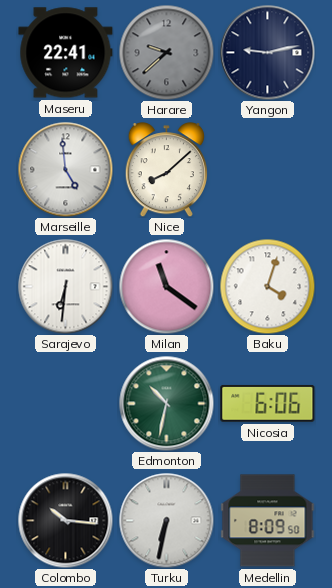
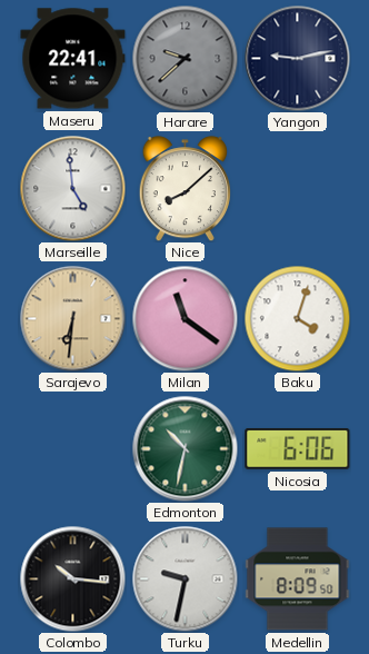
Sarajevo dial: white -> champagne (72, 318)
Turku: 6:32 -> 9:32 (184, 578)
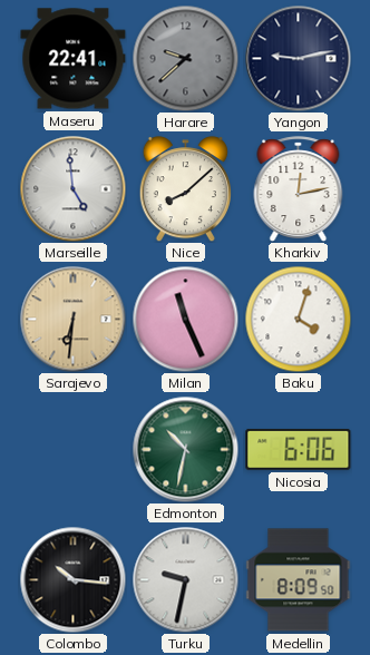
Kharkiv: none -> 12:13 (299, 188)
Milan: 11:21 -> 11:26 (185, 319)
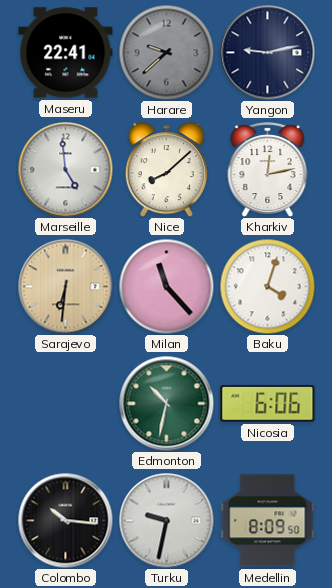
Milan: 11:26 -> 11:23 (166, 286)
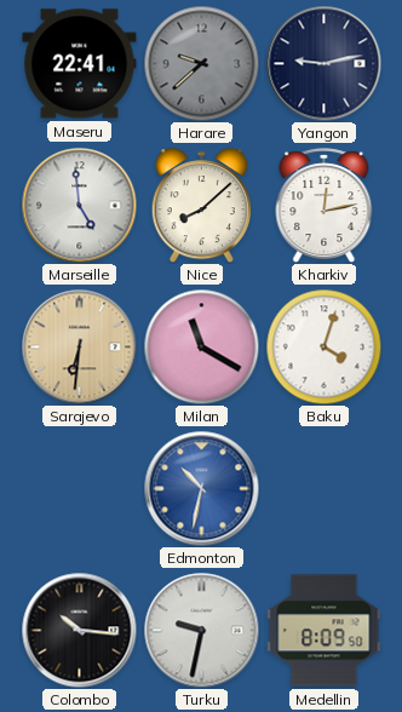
Milan: 11:23 -> 11:20 (201, 346)
Edmonton dial: green -> blue (201, 488)
Nicosia: 6:06 -> none (268, 404)
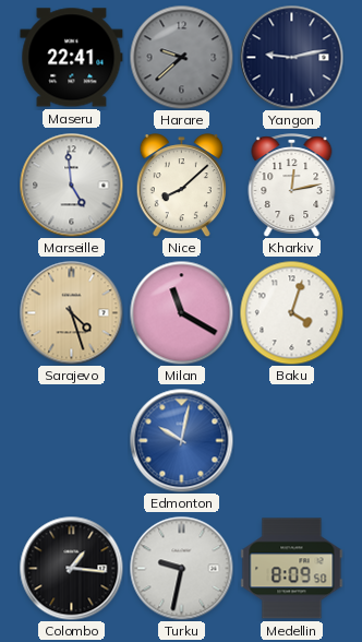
Sarajevo: 6:31 -> 4:27 (71, 312)
Edmonton: 10:32 -> 10:02 (181, 440)
Colombo: 10:16 -> 1:16 (71, 568)
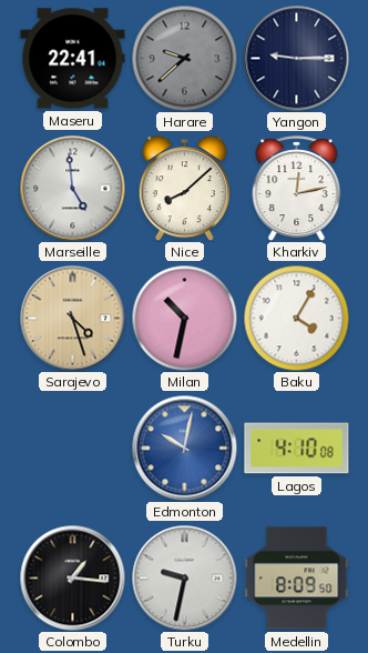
Yangon: 9:13 -> 9:15 (296, 58)
Milan: 11:20 -> 10:32 (184, 318)
Baku: 4:03 -> 4:05 (296, 318)
Lagos: none -> 4:10 (297, 449)
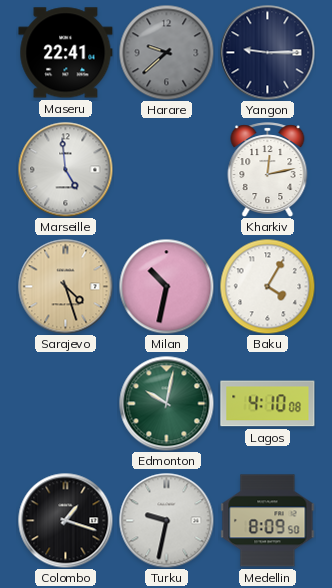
Nice: 8:08 -> none (184, 189)
Edmonton dial: blue -> green (166, 403)
Colombo: 1:16 -> 1:18 (65, 520)
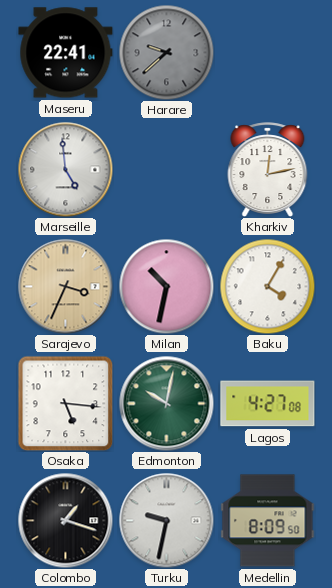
Yangon: 9:15 -> none (267, 52)
Sarajevo: 4:27 -> 3:34 (65, 286)
Osaka: none -> 5:16 (65, 403)
Lagos: 4:10 -> 4:27 (268, 404)
